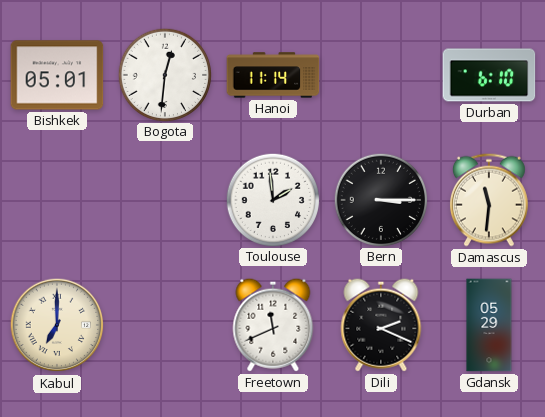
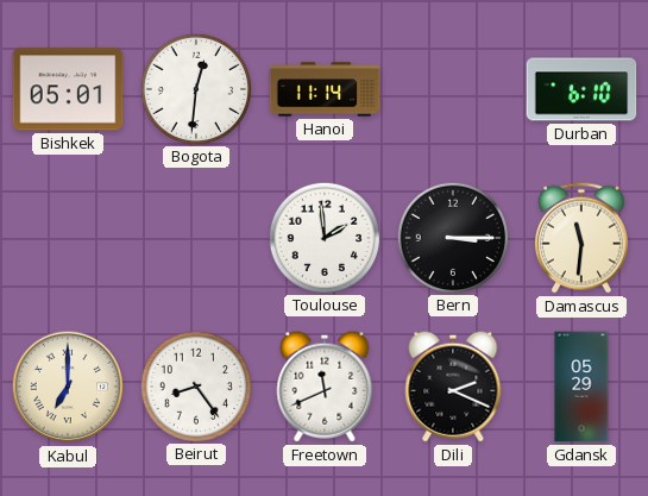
Beirut: none -> 8:24 (195, 385)
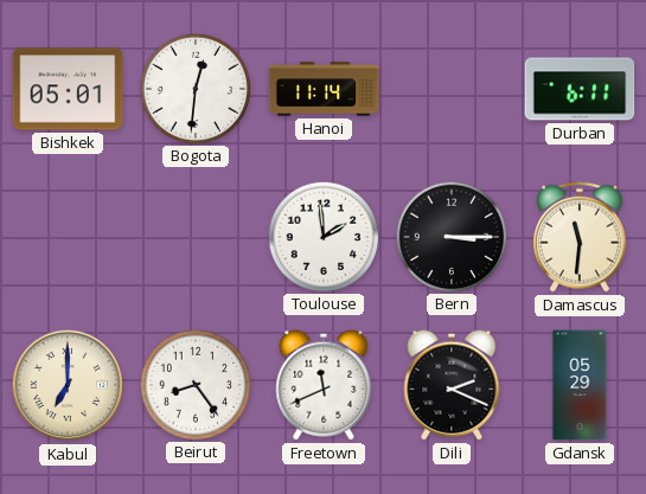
Durban: 6:10 -> 6:11 (580, 89)
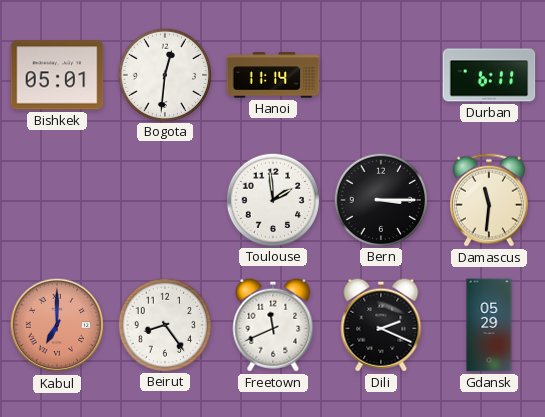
Kabul dial: cream -> salmon (57, 325)
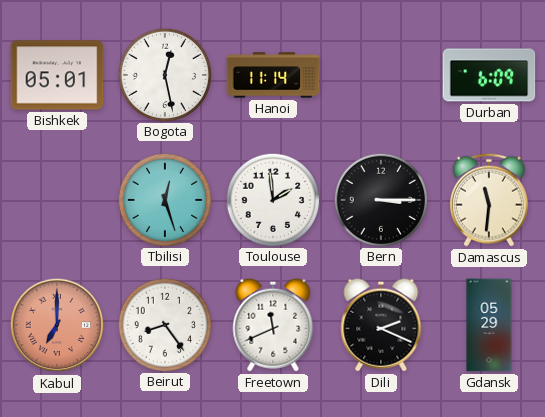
Bogota: 12:31 -> 12:28 (164, 74)
Durban: 6:11 -> 6:09 (489, 75)
Tbilisi: none -> 12:27 (164, 199)
